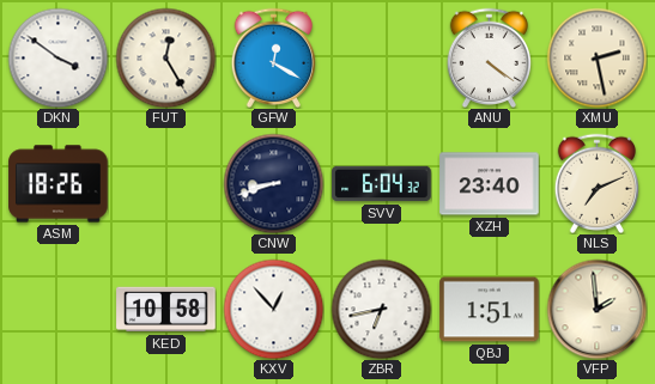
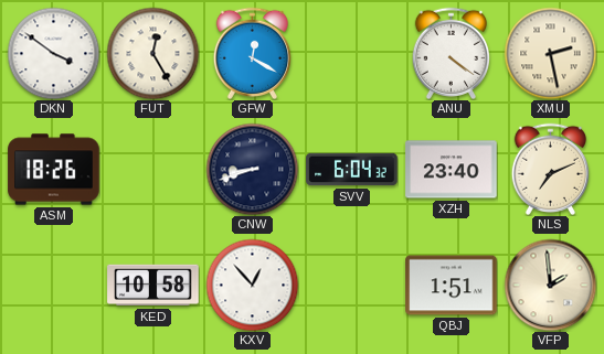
ZBR: 6:43 -> none (381, 309)
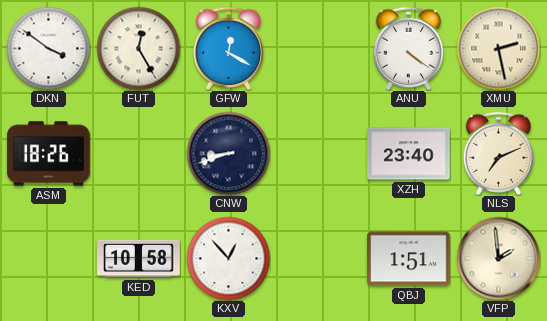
SVV: 6:04 -> none (352, 170)
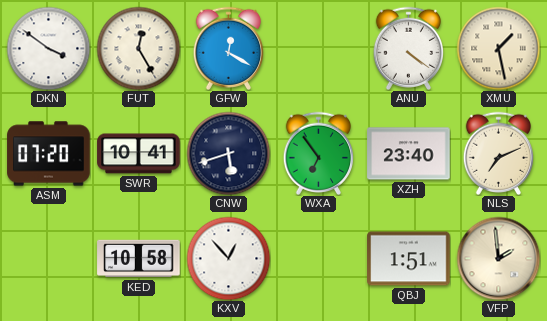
XMU: 2:28 -> 1:28 (498, 48)
ASM: 18:26 -> 07:20 (49, 154)
SWR: none -> 10:41 (139, 154)
CNW: 8:42 -> 5:42 (228, 153)
WXA: none -> 6:54 (318, 153)
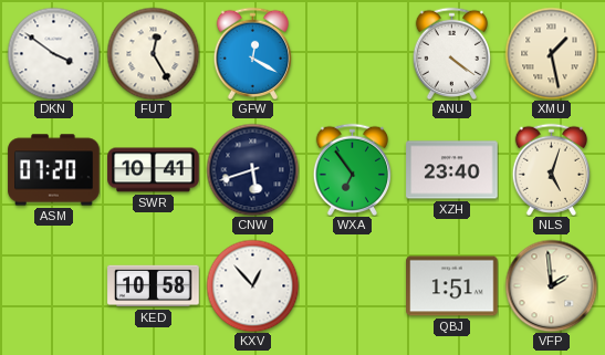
NLS: 7:11 -> 5:03 (551, 169)
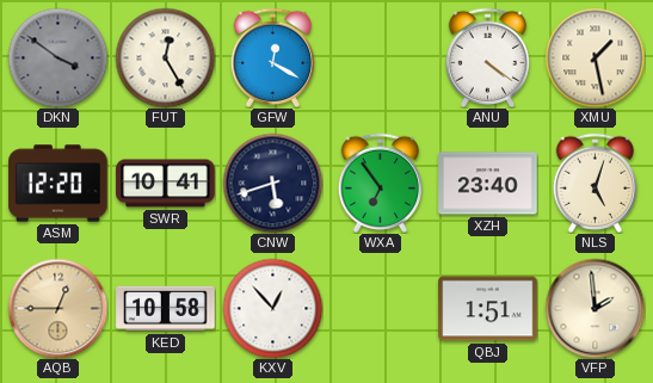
DKN dial: white -> grey (57, 57)
ASM: 07:20 -> 12:20 (58, 184)
AQB: none -> 12:45 (57, 308)
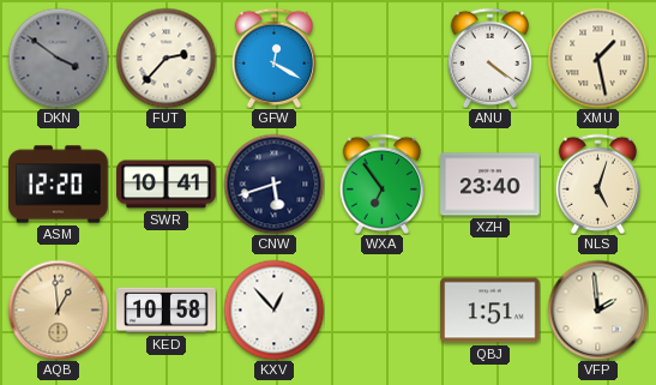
FUT: 12:25 -> 2:37 (165, 58)
AQB: 12:45 -> 12:59 (58, 309)
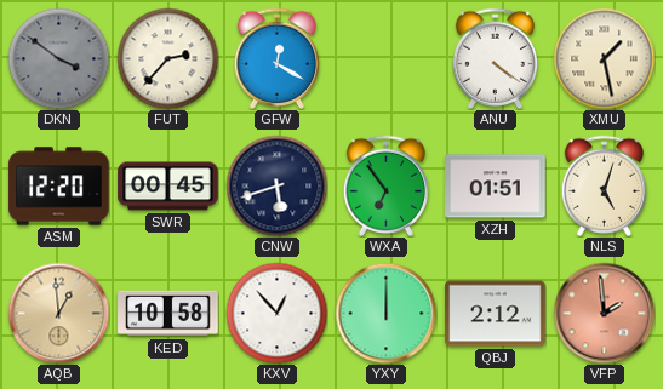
SWR: 10:41 -> 00:45 (168, 187)
XZH: 23:40 -> 01:51 (496, 187)
YXY: none -> 12:00 (385, 313)
QBJ: 1:51 -> 2:12 (496, 314)
VFP dial: cream -> salmon (604, 313)
